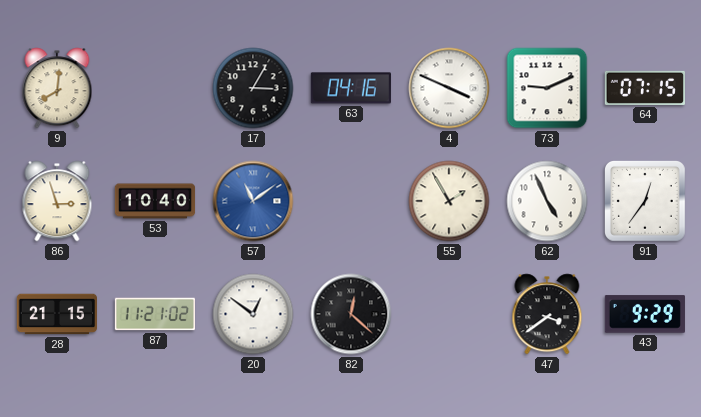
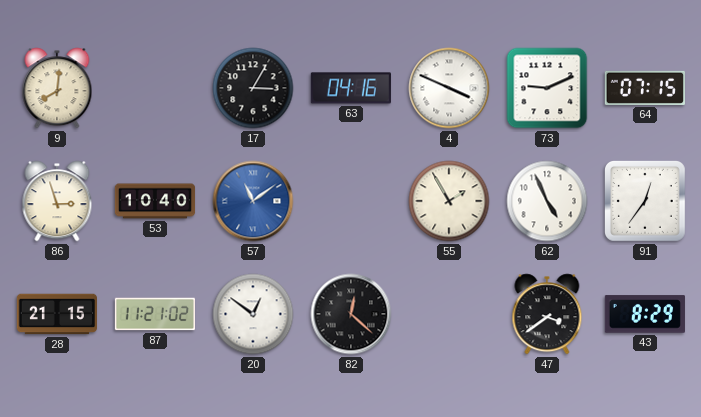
43: 9:29 -> 8:29 (645, 314)
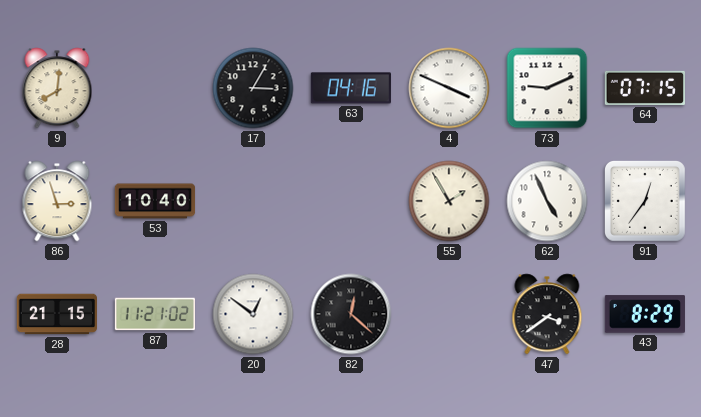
57: 11:09 -> none (253, 201)
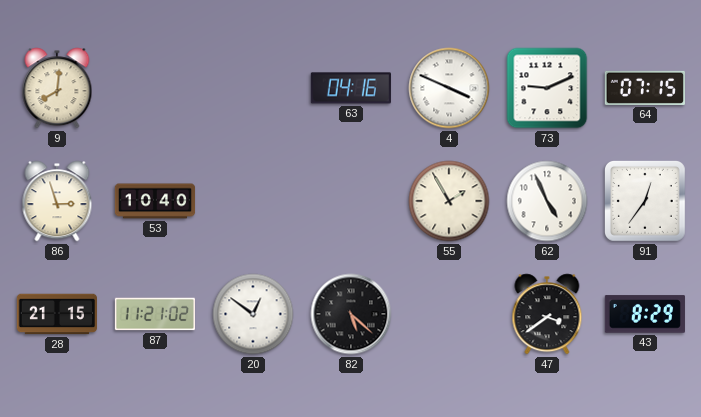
17: 3:05 -> none (253, 88)
82: 12:22 -> 5:22 (351, 314)
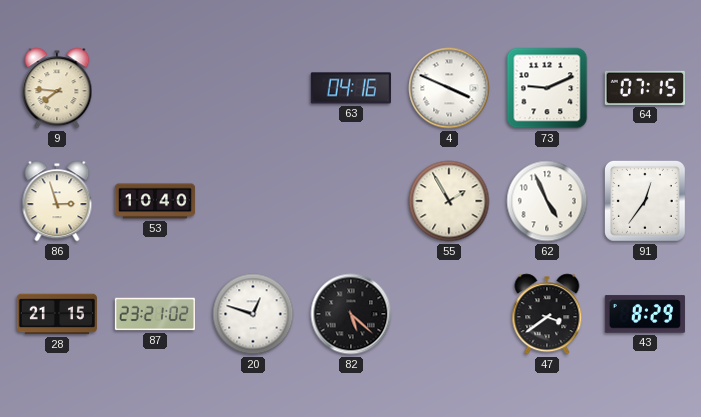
9: 8:01 -> 7:46 (57, 88)
87: 11:21 -> 23:21 (154, 314)
20: 12:51 -> 12:48 (253, 314)
